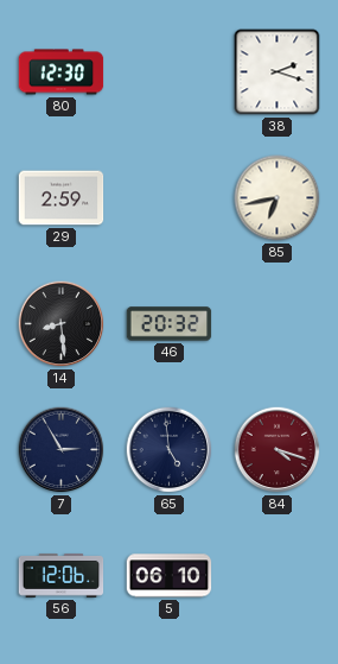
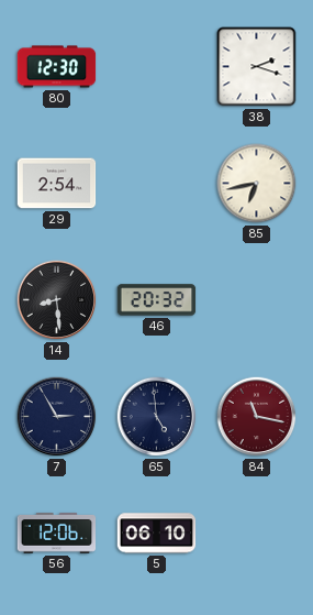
29: 2:59 -> 2:54 (57, 184)
84: 4:18 -> 11:17 (257, 417)
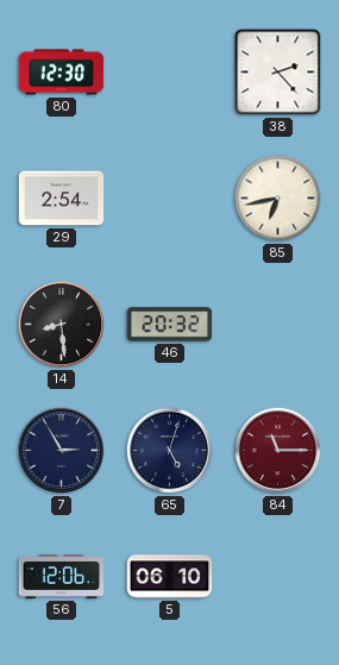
38: 2:18 -> 2:23 (278, 73)
65: 4:59 -> 5:03 (170, 451)
84: 11:17 -> 11:15 (278, 451)
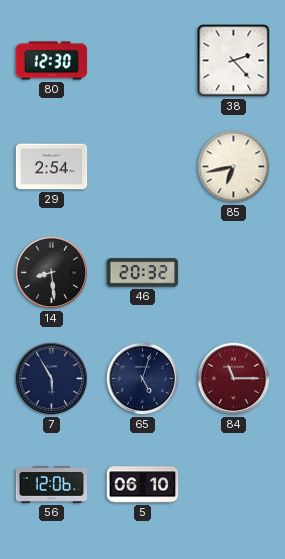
7: 2:55 -> 5:55 (52, 379)
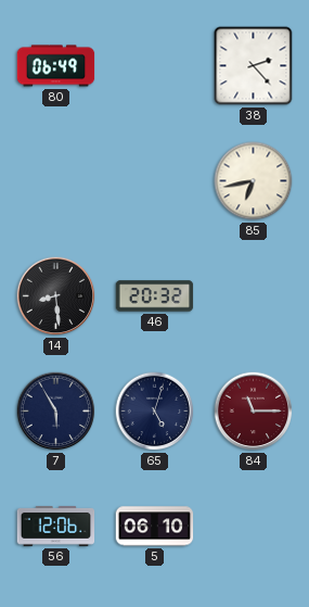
80: 12:30 -> 06:49 (56, 66)
29: 2:54 -> none (52, 167)
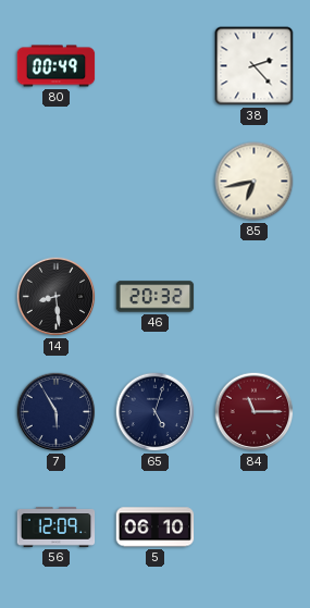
80: 06:49 -> 00:49 (57, 66)
56: 12:06 -> 12:09 (57, 526)
